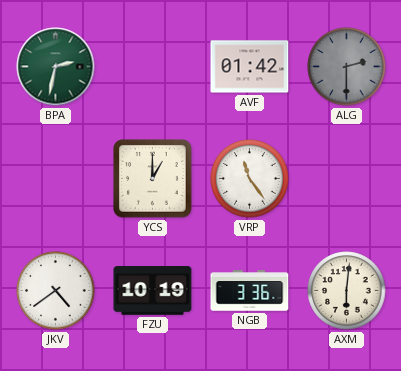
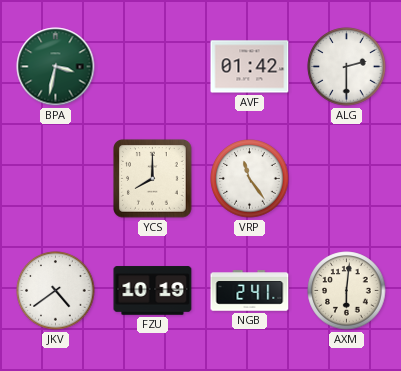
BPA: 2:32 -> 3:32 (56, 67)
ALG dial: grey -> white (347, 67)
YCS: 1:00 -> 8:00 (153, 179)
NGB: 3:36 -> 2:41 (250, 291)
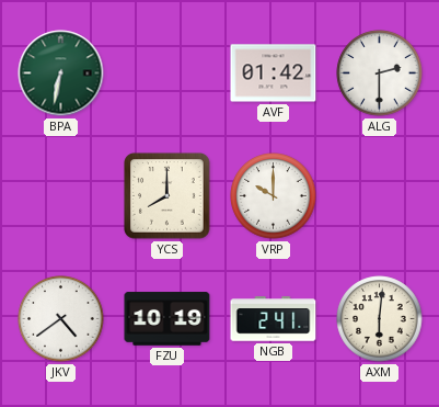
BPA: 3:32 -> 6:32 (61, 74)
VRP: 11:24 -> 10:00 (274, 196)
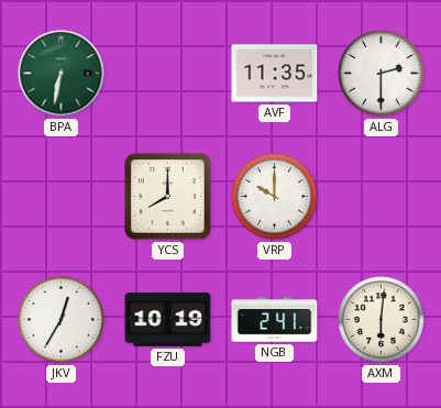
AVF: 01:42 -> 11:35 (275, 74)
JKV: 4:39 -> 12:35 (62, 320)
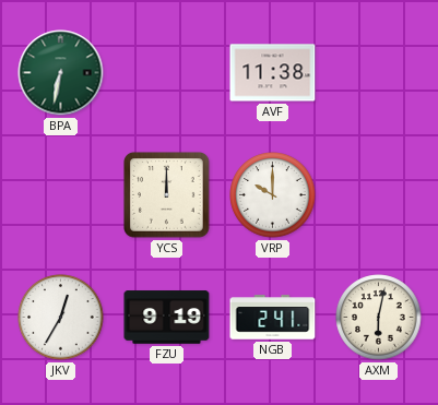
AVF: 11:35 -> 11:38 (273, 73)
ALG: 2:30 -> none (382, 74)
YCS: 8:00 -> 12:00 (167, 195)
FZU: 10:19 -> 9:19 (167, 318)
AXM: 6:01 -> 6:02 (379, 318)
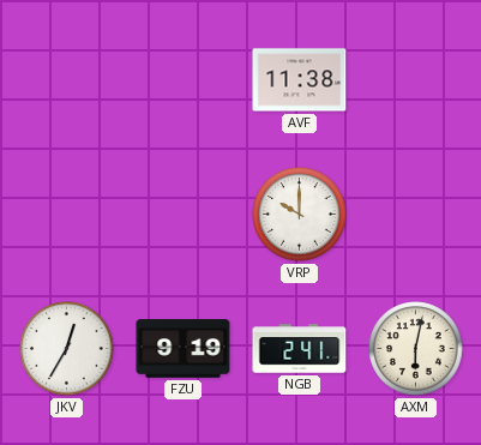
BPA: 6:32 -> none (61, 73)
YCS: 12:00 -> none (167, 195)
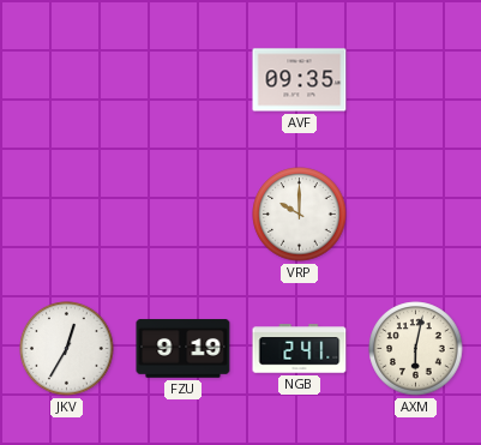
AVF: 11:38 -> 09:35 (300, 80)
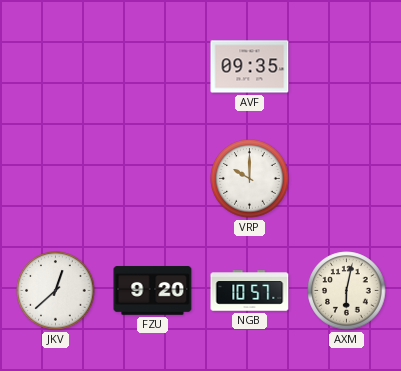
JKV: 12:35 -> 12:38 (56, 291)
FZU: 9:19 -> 9:20 (153, 291)
NGB: 2:41 -> 10:57 (250, 291)
